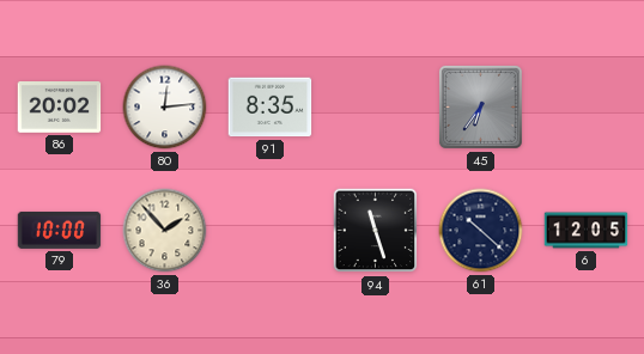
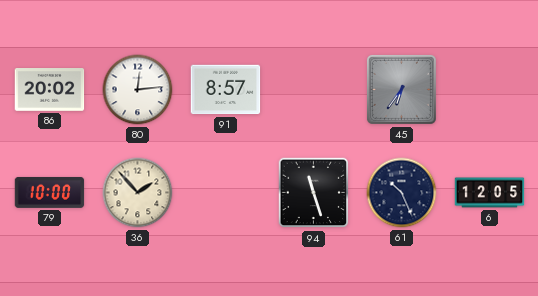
91: 8:35 -> 8:57 (226, 90)
61: 10:22 -> 10:26 (402, 193)
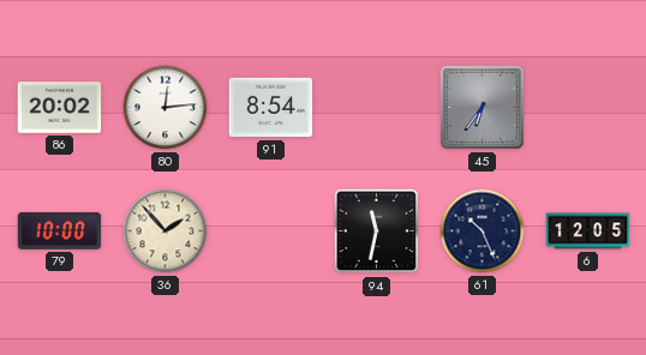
91: 8:57 -> 8:54 (271, 108)
94: 11:27 -> 11:32 (377, 231)
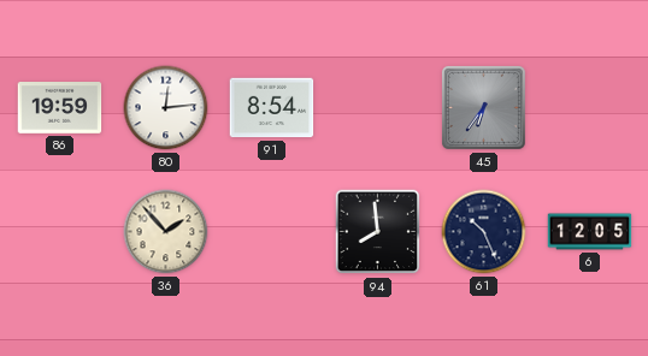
86: 20:02 -> 19:59 (60, 108)
79: 10:00 -> none (60, 230)
94: 11:32 -> 7:59 (378, 232)
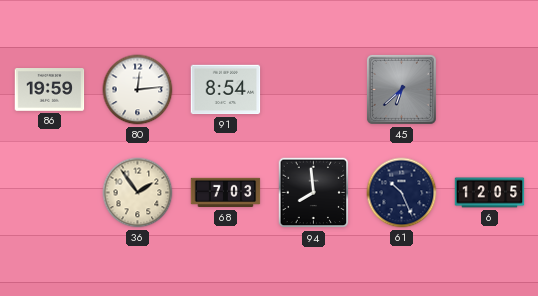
45: 6:36 -> 6:38 (401, 89)
36: 1:53 -> 1:54 (138, 193)
68: none -> 7:03 (226, 193)
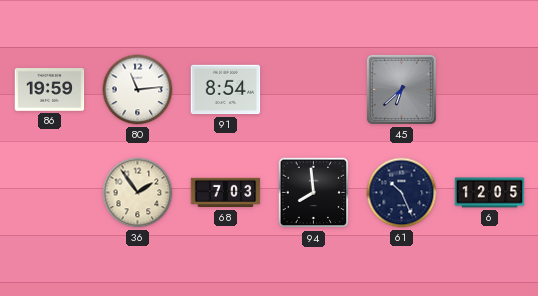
80: 12:14 -> 11:14 (138, 90)
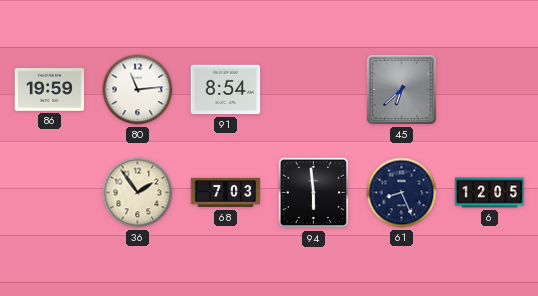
94: 7:59 -> 5:59 (314, 193)
61: 10:26 -> 8:26 (402, 193)
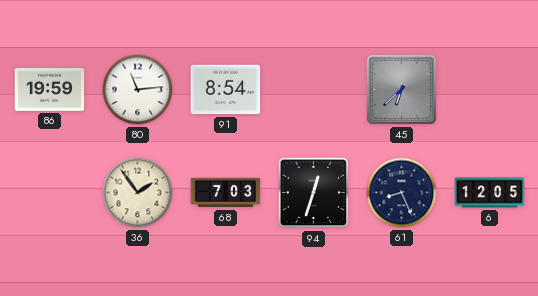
94: 5:59 -> 12:33 (314, 193)
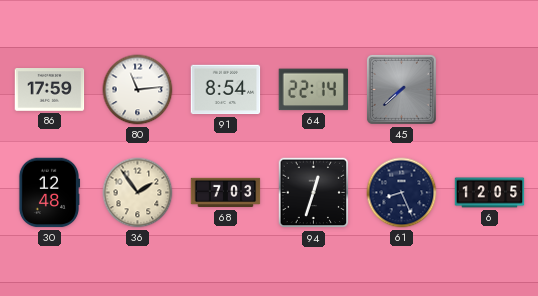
86: 19:59 -> 17:59 (50, 90)
64: none -> 22:14 (314, 90)
45: 6:38 -> 7:38 (401, 89)
30: none -> 12:48 (49, 193)
